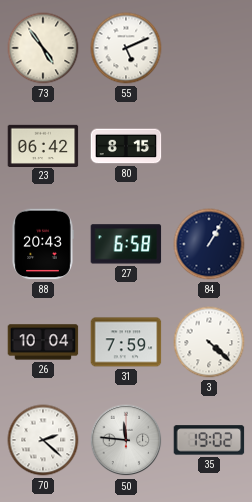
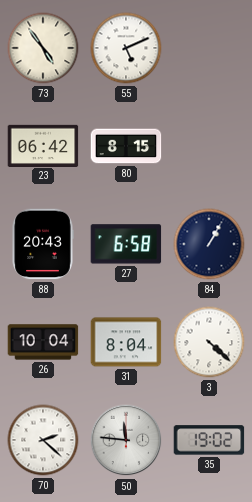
31: 7:59 -> 8:04 (126, 342)
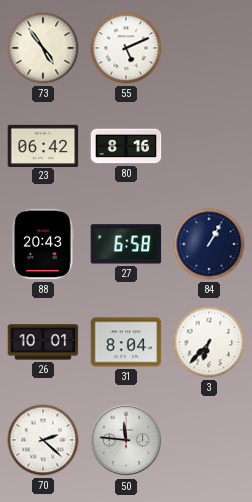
80: 8:15 -> 8:16 (126, 146)
26: 10:04 -> 10:01 (43, 342)
3: 4:22 -> 6:37 (209, 342)
35: 19:02 -> none (209, 440)
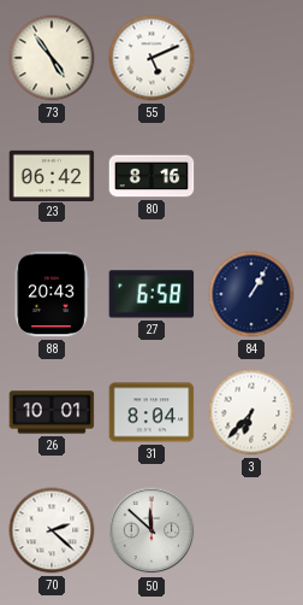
50: 11:46 -> 11:52 (151, 530)
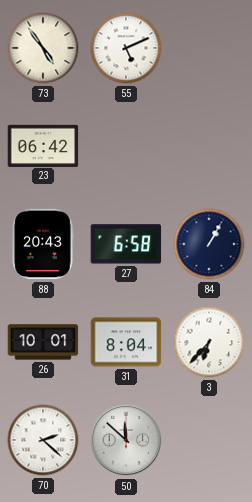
80: 8:16 -> none (151, 176)
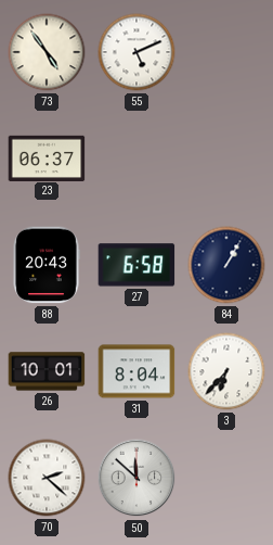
23: 06:42 -> 06:37 (47, 157)
